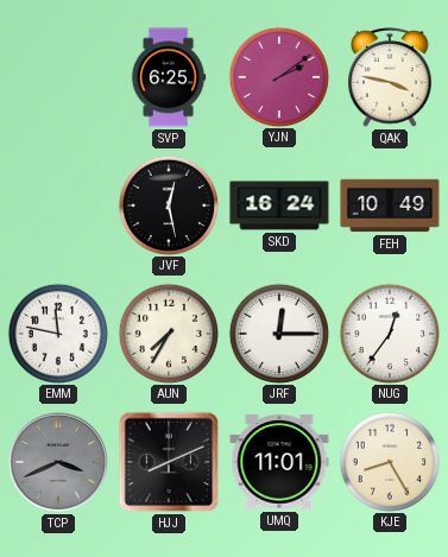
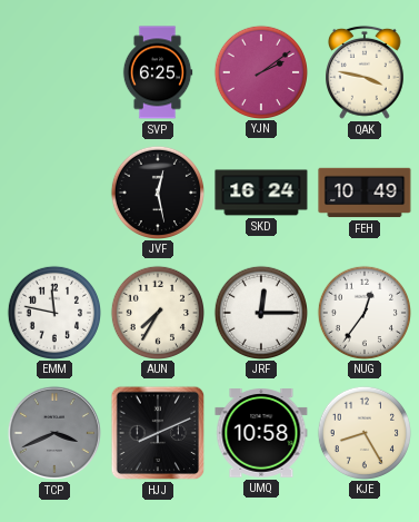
UMQ: 11:01 -> 10:58 (261, 434)
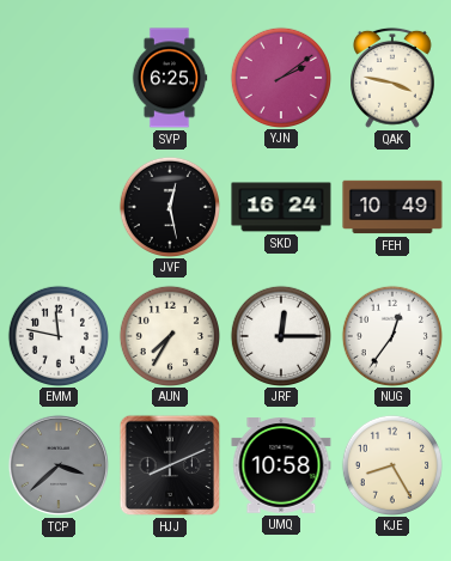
TCP: 3:41 -> 3:38 (59, 465)
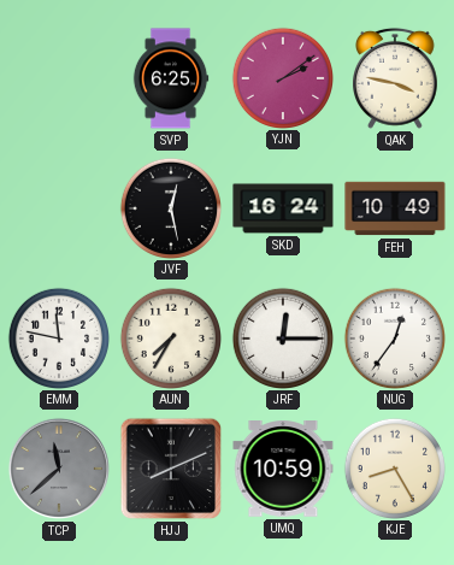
TCP: 3:38 -> 11:38 (59, 469)
UMQ: 10:58 -> 10:59 (283, 470)
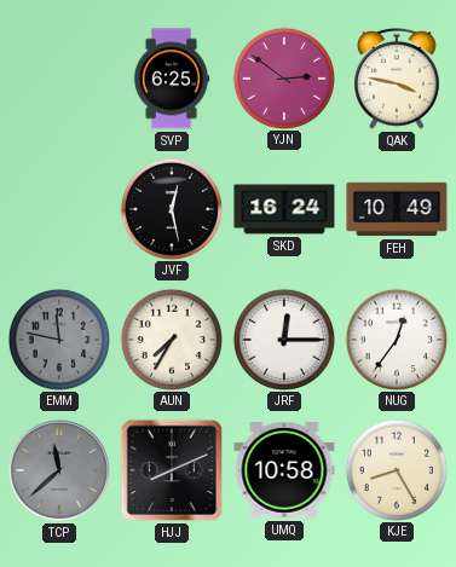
YJN: 2:09 -> 2:51 (283, 77)
EMM dial: white -> grey (58, 339)
UMQ: 10:59 -> 10:58 (284, 471)
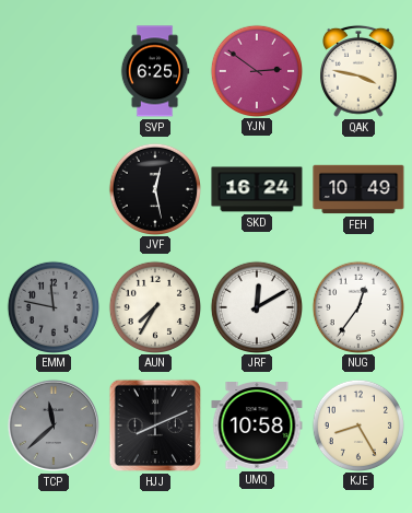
JRF: 12:15 -> 12:10 (256, 306)
